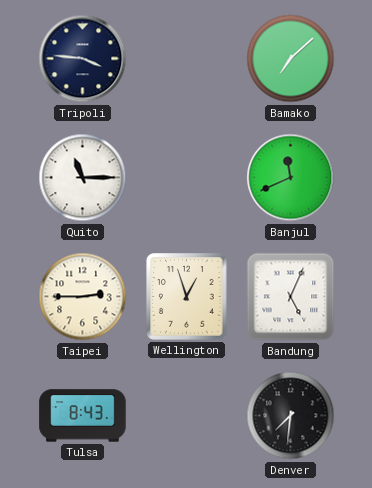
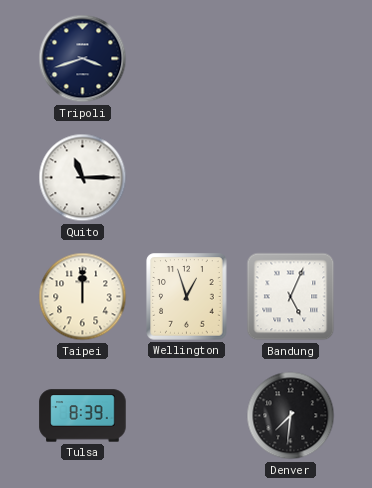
Tripoli: 3:46 -> 3:42 (83, 59)
Bamako: 7:08 -> none (291, 59)
Banjul: 11:41 -> none (291, 178)
Taipei: 2:45 -> 12:00 (83, 297)
Tulsa: 8:43 -> 8:39 (83, 416)
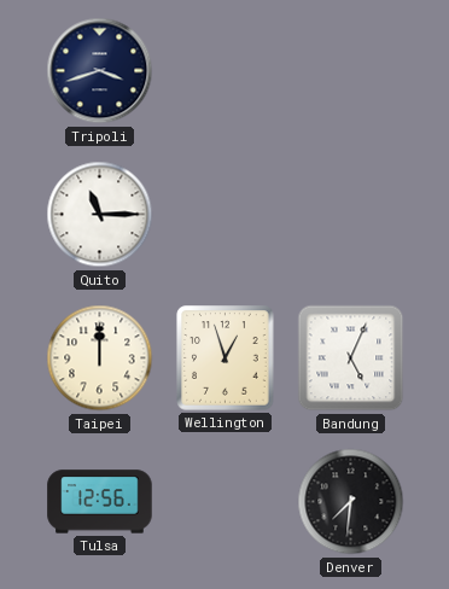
Tulsa: 8:39 -> 12:56 (100, 502)
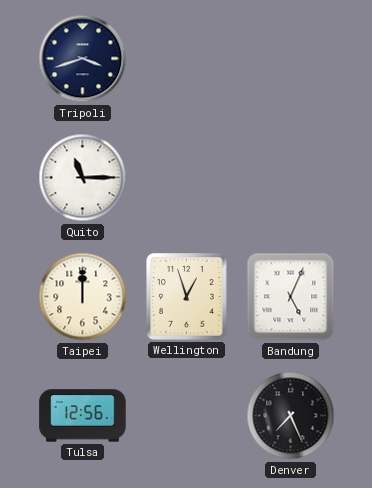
Denver: 7:31 -> 7:26 (291, 416)
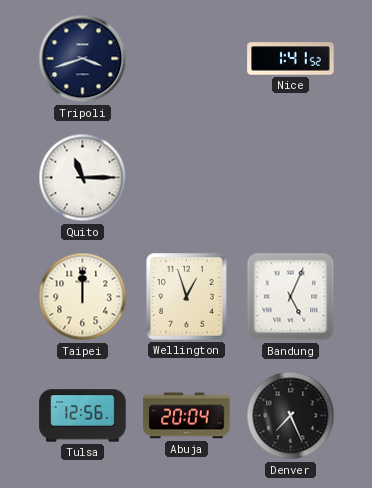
Nice: none -> 1:41 (291, 59)
Abuja: none -> 20:04 (187, 416)
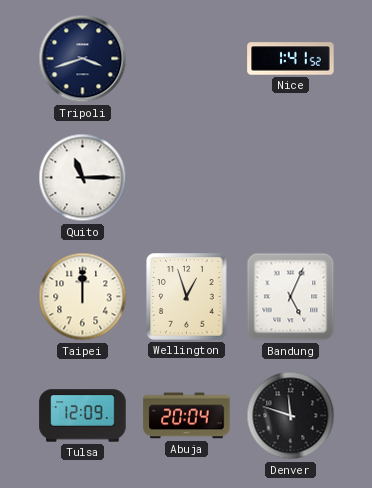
Tulsa: 12:56 -> 12:09 (83, 416)
Denver: 7:26 -> 11:48 (291, 416)
